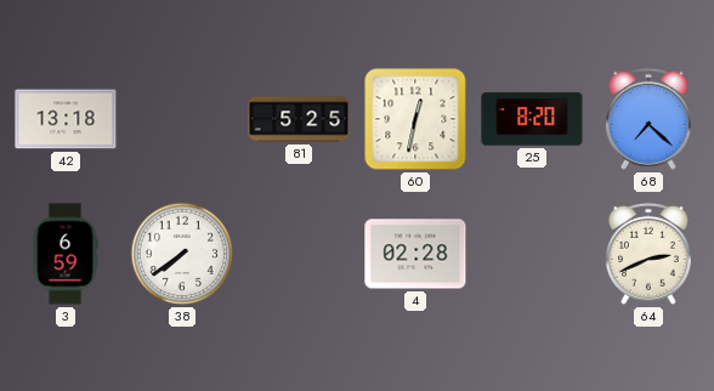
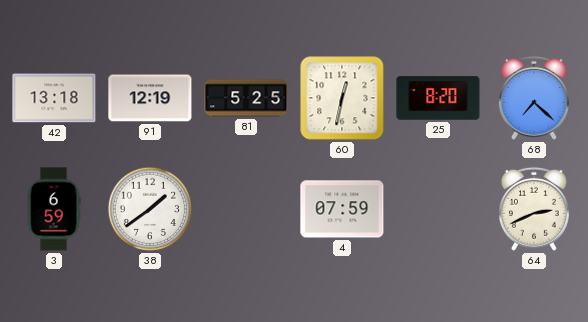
91: none -> 12:19 (150, 98)
38: 7:39 -> 1:39 (150, 209)
4: 02:28 -> 07:59 (342, 209)
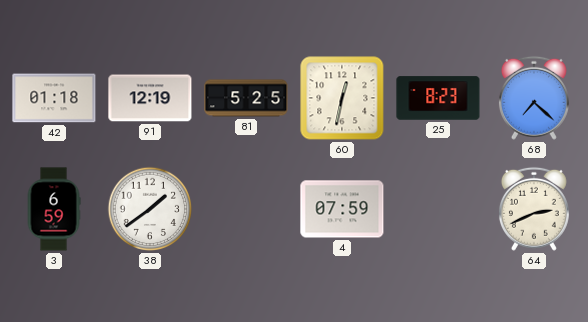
42: 13:18 -> 01:18 (54, 98)
25: 8:20 -> 8:23 (438, 98)
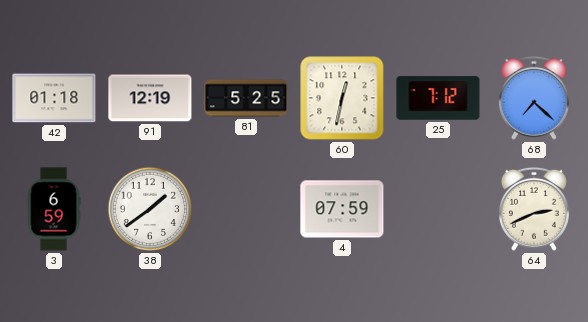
25: 8:23 -> 7:12 (438, 98)
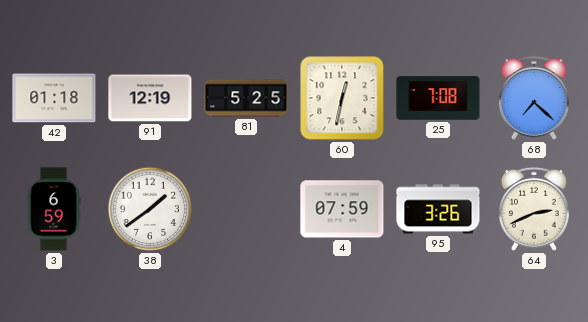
25: 7:12 -> 7:08 (438, 98)
95: none -> 3:26 (438, 209)
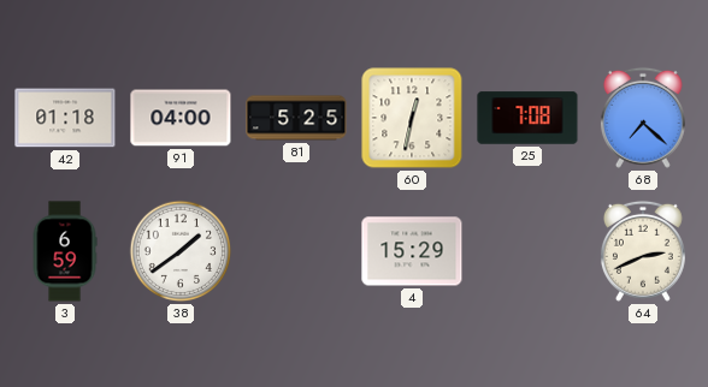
91: 12:19 -> 04:00 (181, 118)
4: 07:59 -> 15:29 (412, 251)
95: 3:26 -> none (438, 209)
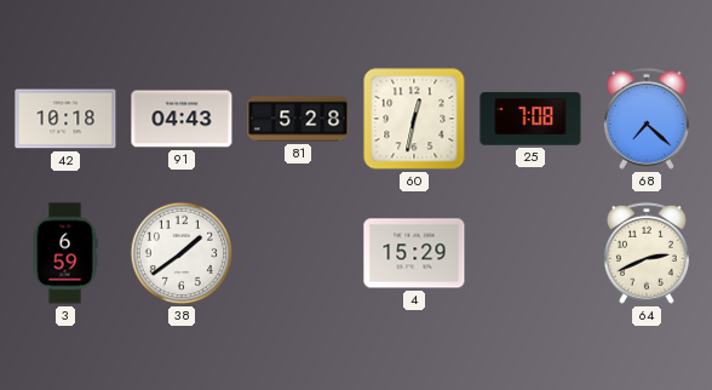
42: 01:18 -> 10:18 (65, 119)
91: 04:00 -> 04:43 (182, 119)
81: 5:25 -> 5:28 (298, 119)
